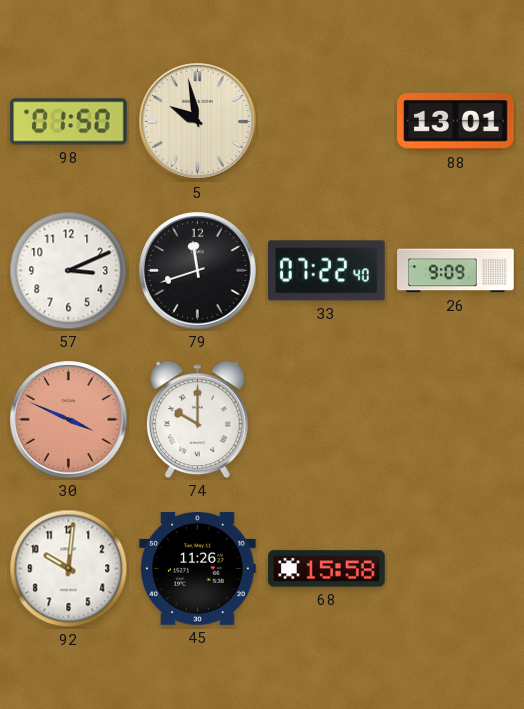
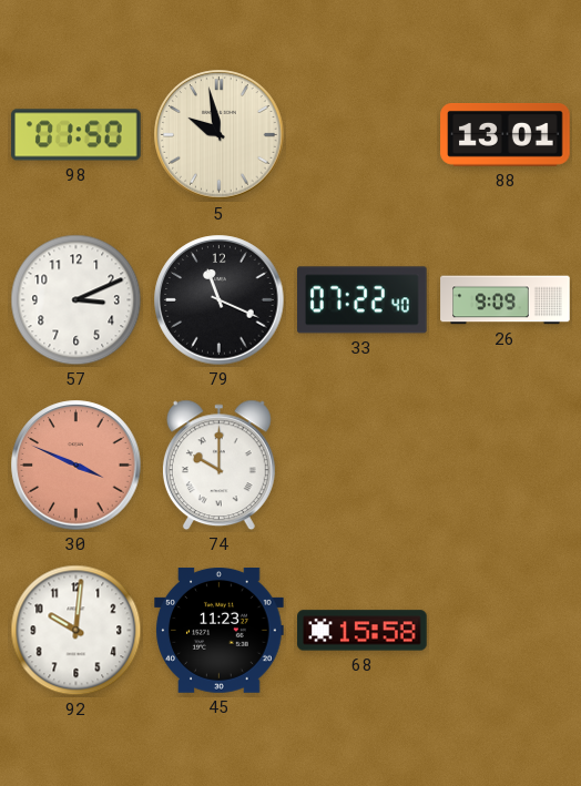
79: 11:42 -> 11:19 (220, 300)
45: 11:26 -> 11:23 (220, 631)
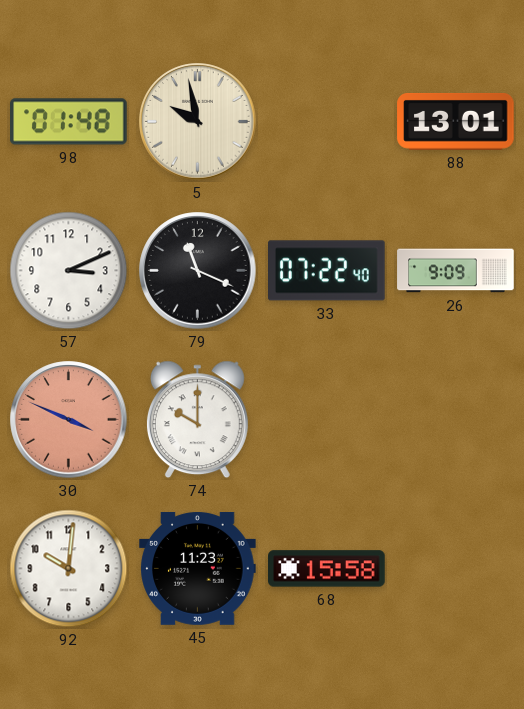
98: 01:50 -> 01:48 (69, 122)
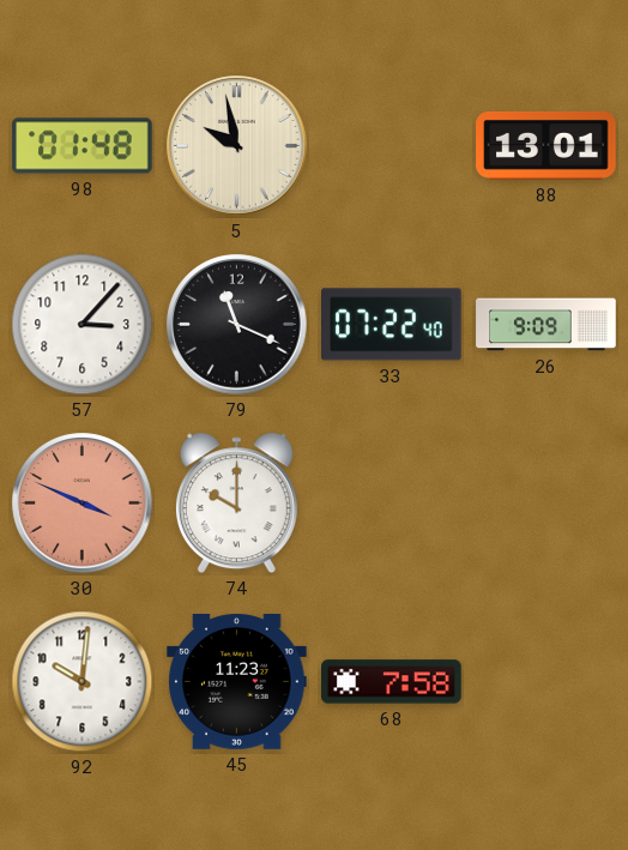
57: 3:11 -> 3:07 (83, 325)
68: 15:58 -> 7:58 (392, 682)
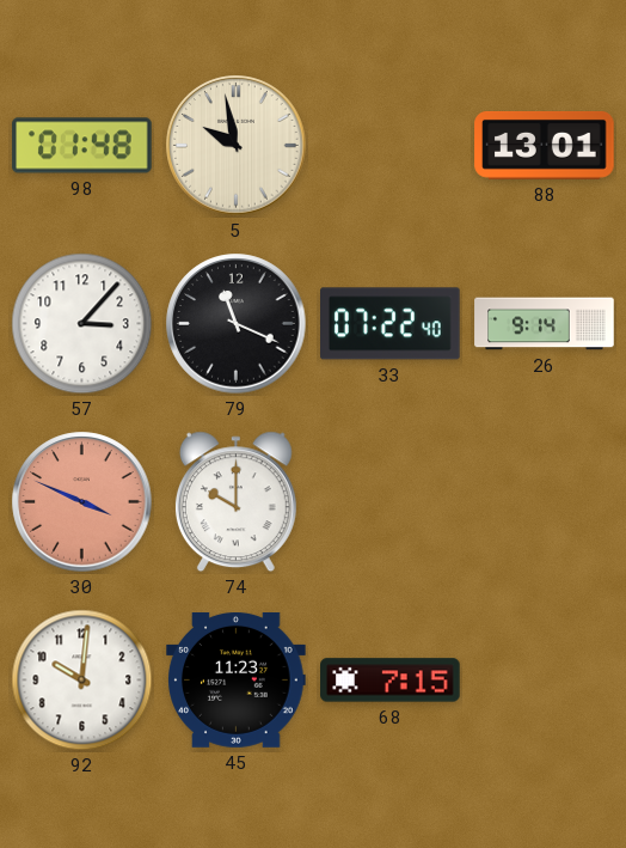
26: 9:09 -> 9:14 (545, 324)
68: 7:58 -> 7:15 (391, 681)
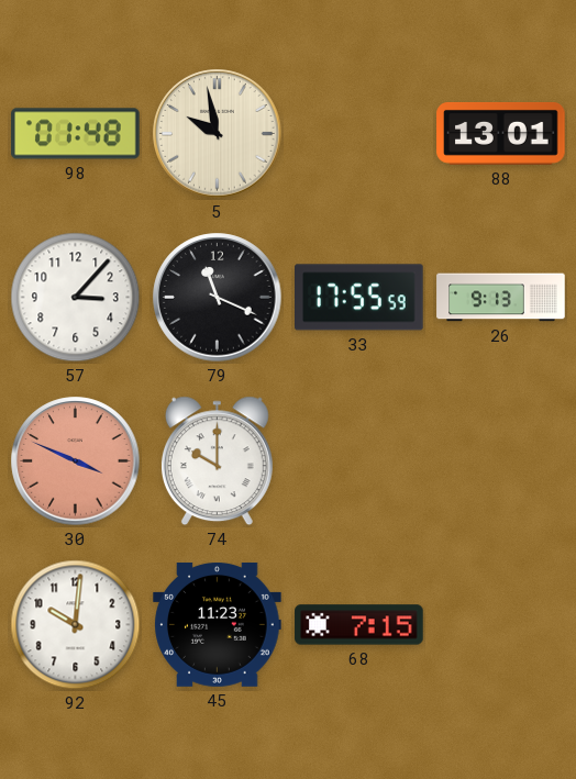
33: 07:22 -> 17:55 (359, 298)
26: 9:14 -> 9:13 (501, 298)
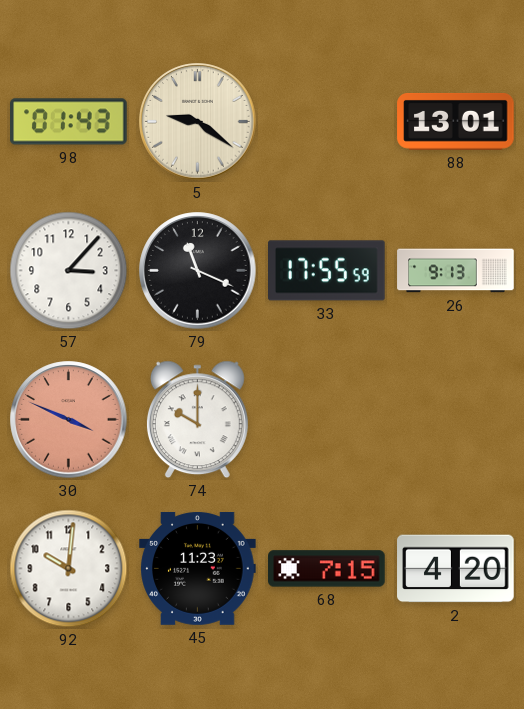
98: 01:48 -> 01:43 (69, 122)
5: 9:58 -> 9:21 (198, 122)
2: none -> 4:20 (456, 569)
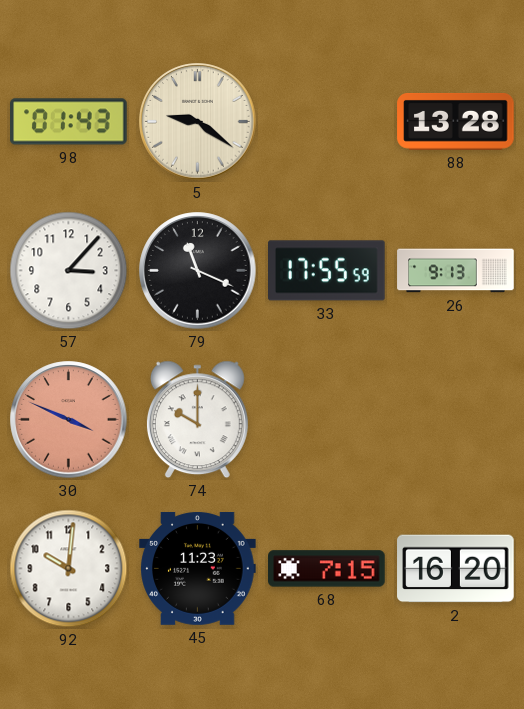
88: 13:01 -> 13:28 (456, 121)
2: 4:20 -> 16:20 (456, 569)
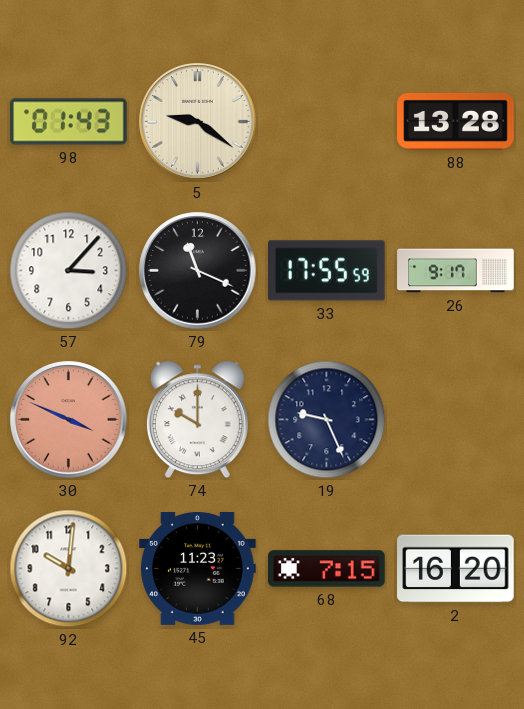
26: 9:13 -> 9:17 (456, 271)
19: none -> 9:26 (327, 420)
